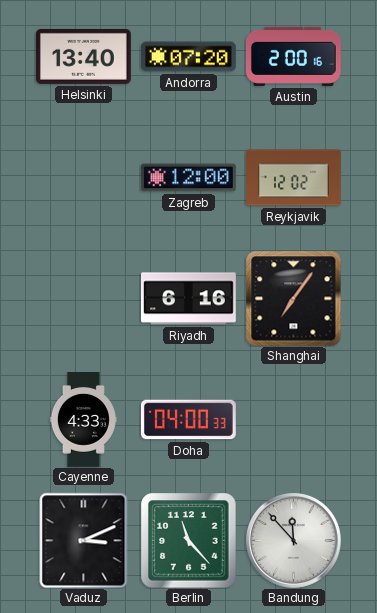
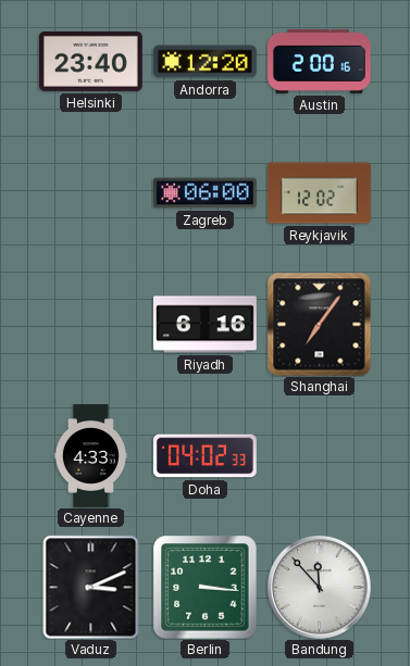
Helsinki: 13:40 -> 23:40 (90, 61)
Andorra: 07:20 -> 12:20 (206, 62)
Zagreb: 12:00 -> 06:00 (204, 193)
Doha: 04:00 -> 04:02 (204, 456)
Berlin: 11:23 -> 3:16 (204, 587)
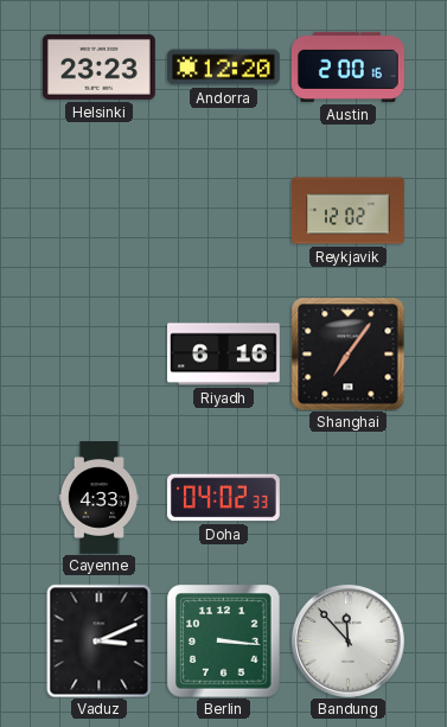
Helsinki: 23:40 -> 23:23 (98, 66)
Zagreb: 06:00 -> none (204, 193)
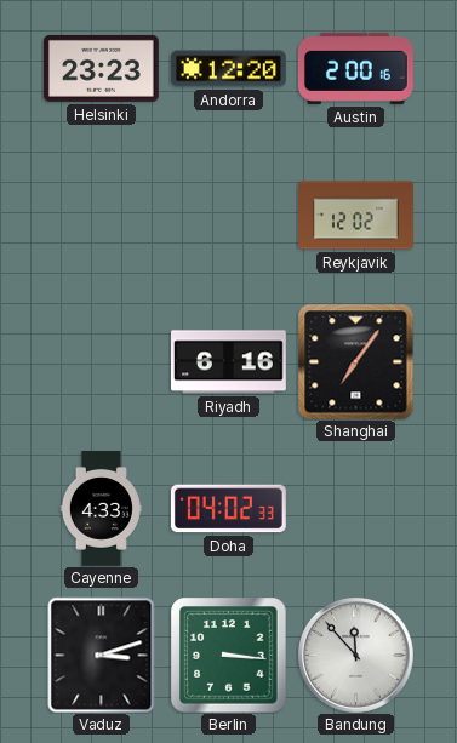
Vaduz: 3:11 -> 3:12 (102, 655)
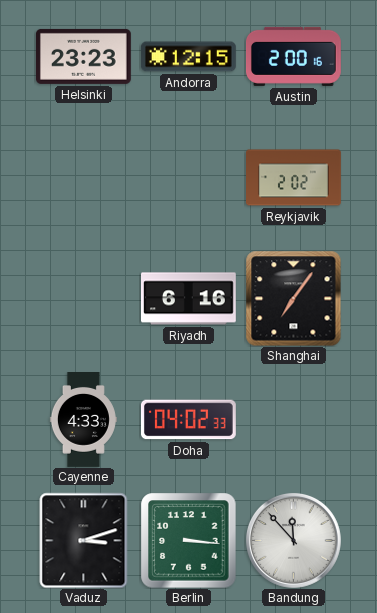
Andorra: 12:20 -> 12:15 (189, 57)
Reykjavik: 12:02 -> 2:02 (294, 178)
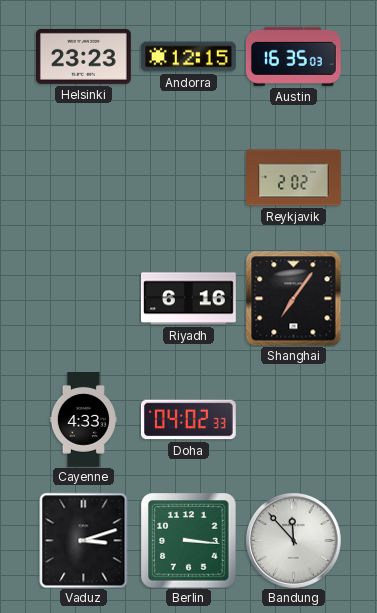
Austin: 2:00 -> 16:35 (293, 56)
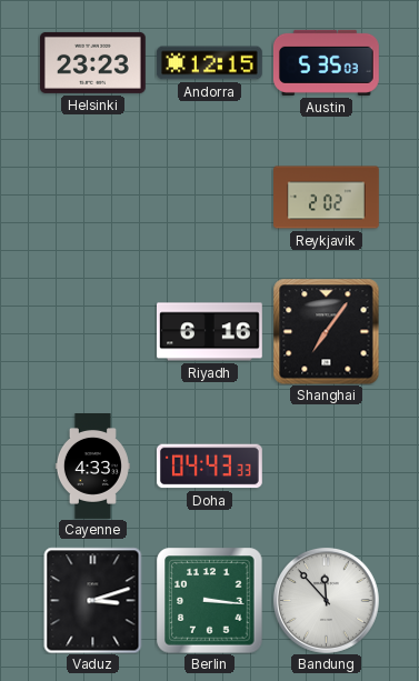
Austin: 16:35 -> 5:35 (326, 62)
Doha: 04:02 -> 04:43 (209, 467)
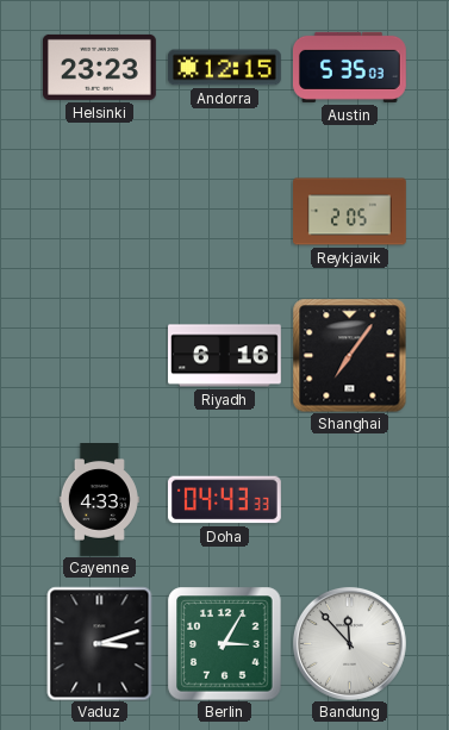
Reykjavik: 2:02 -> 2:05 (350, 212)
Berlin: 3:16 -> 3:05 (224, 643)
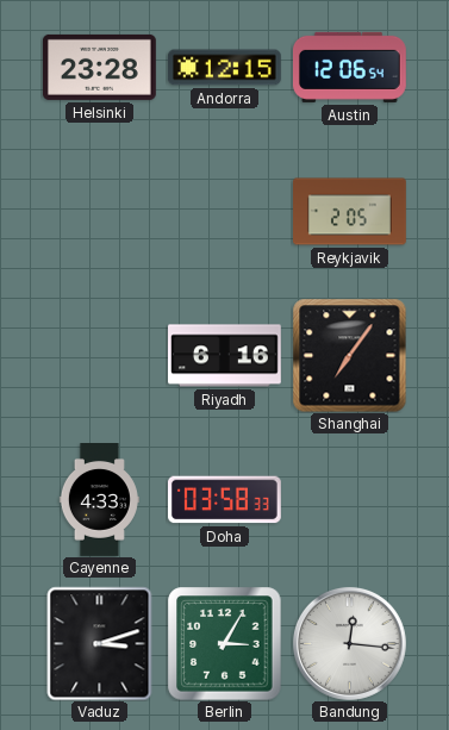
Helsinki: 23:23 -> 23:28 (99, 67)
Austin: 5:35 -> 12:06 (349, 67)
Doha: 04:43 -> 03:58 (224, 500)
Bandung: 11:53 -> 12:16 (349, 643)
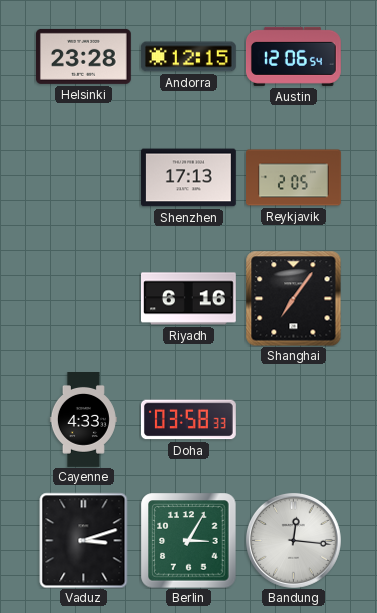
Shenzhen: none -> 17:13 (188, 178)
